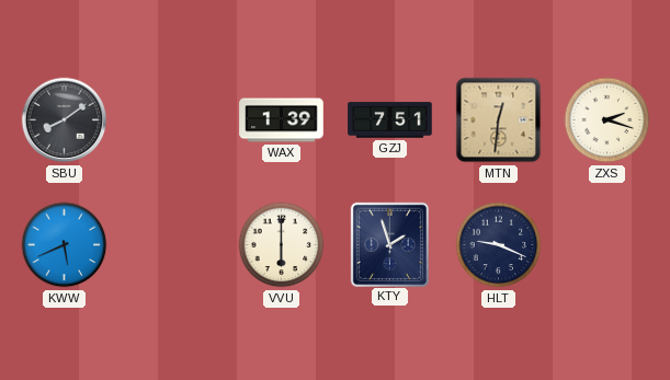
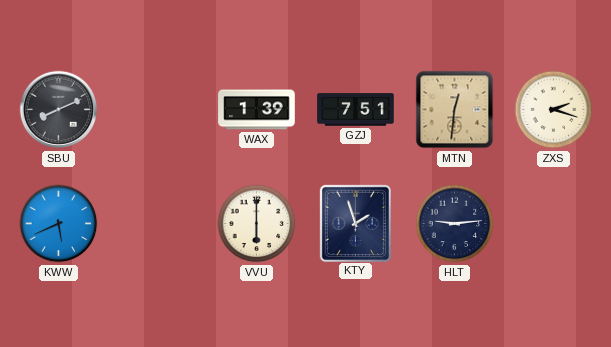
SBU: 8:09 -> 8:11 (59, 110)
HLT: 9:19 -> 9:14 (455, 224)
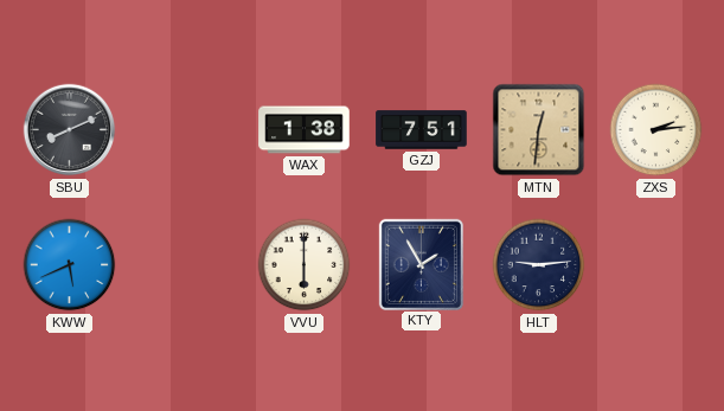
WAX: 1:39 -> 1:38 (305, 130)
ZXS: 2:18 -> 2:14 (656, 130)
KTY: 1:57 -> 1:55 (421, 264)
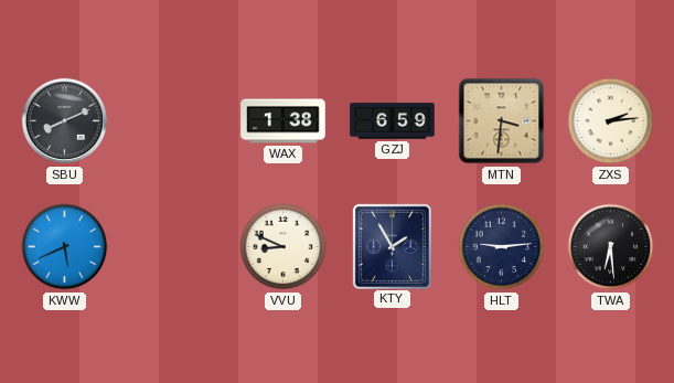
GZJ: 7:51 -> 6:59 (393, 121)
MTN: 12:31 -> 3:31 (502, 121)
VVU: 6:00 -> 8:49 (283, 247)
TWA: none -> 6:29 (611, 247)
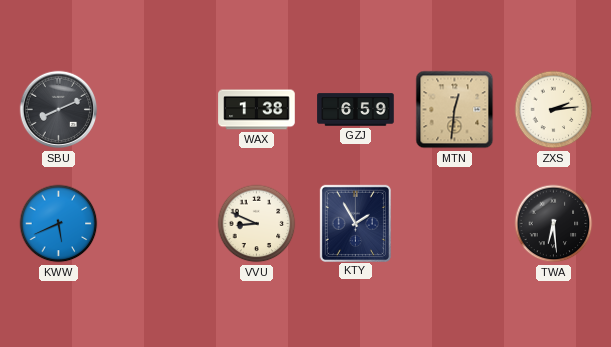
MTN: 3:31 -> 12:31 (455, 110)
HLT: 9:14 -> none (502, 247)
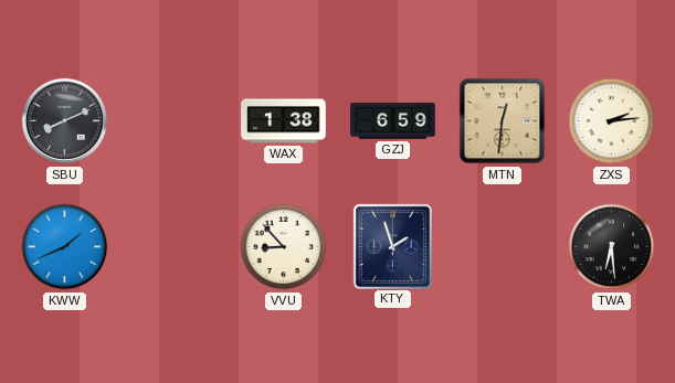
KWW: 5:41 -> 1:41 (65, 247)
VVU: 8:49 -> 8:53 (284, 247)
KTY: 1:55 -> 1:57 (392, 246)
